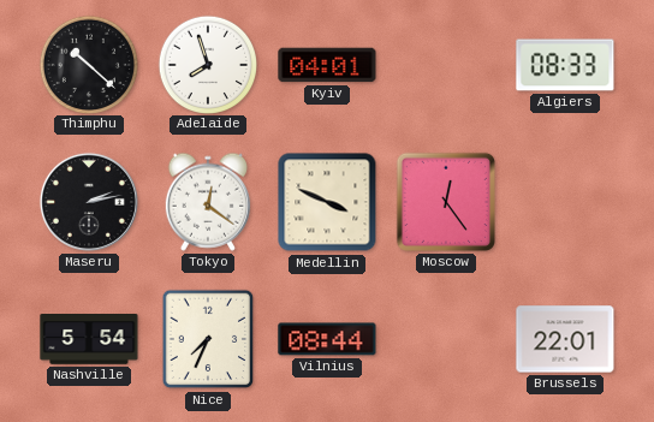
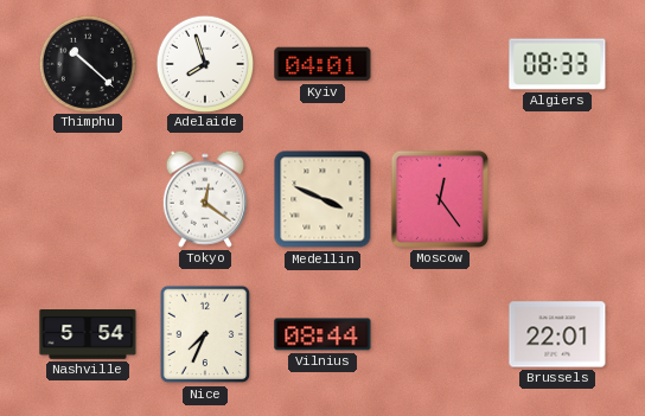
Maseru: 2:13 -> none (89, 202)
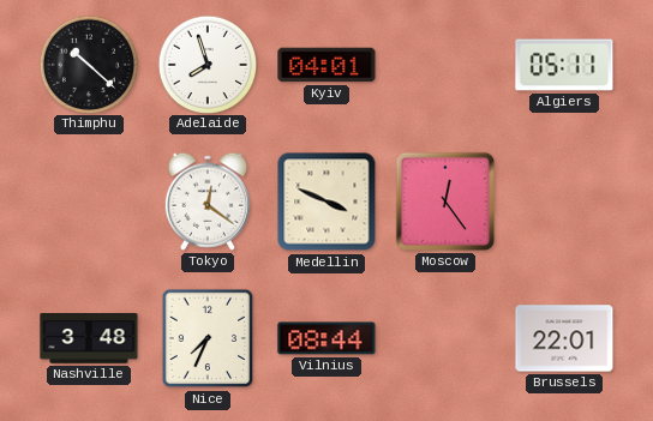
Algiers: 08:33 -> 05:11 (564, 65)
Nashville: 5:54 -> 3:48 (89, 339)
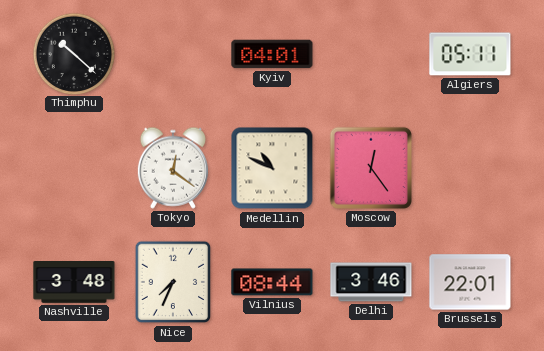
Adelaide: 7:57 -> none (206, 64)
Medellin: 3:49 -> 10:49 (272, 168)
Delhi: none -> 3:46 (371, 282)
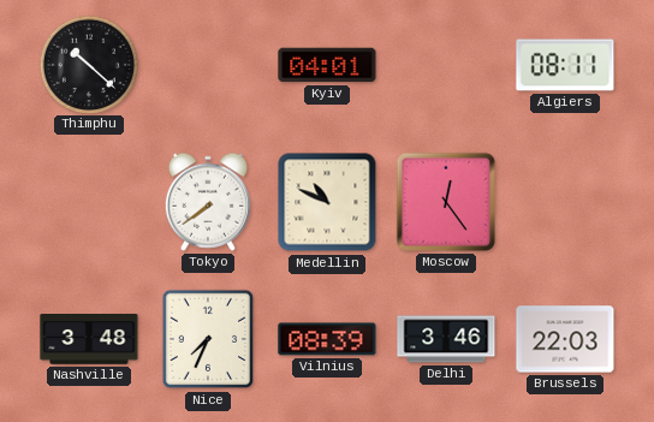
Algiers: 05:11 -> 08:11 (565, 65)
Tokyo: 12:21 -> 7:39 (208, 202)
Vilnius: 08:44 -> 08:39 (327, 339)
Brussels: 22:01 -> 22:03 (565, 339)
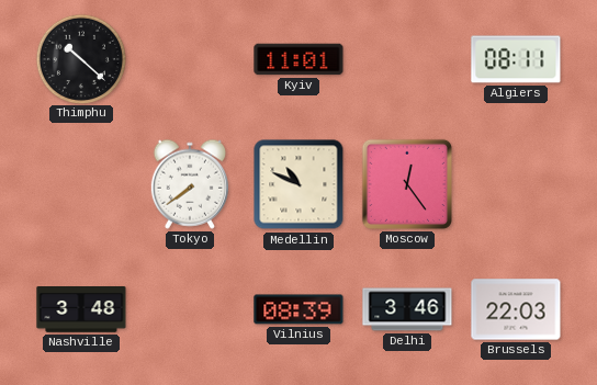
Kyiv: 04:01 -> 11:01 (298, 59)
Nice: 7:34 -> none (208, 339)
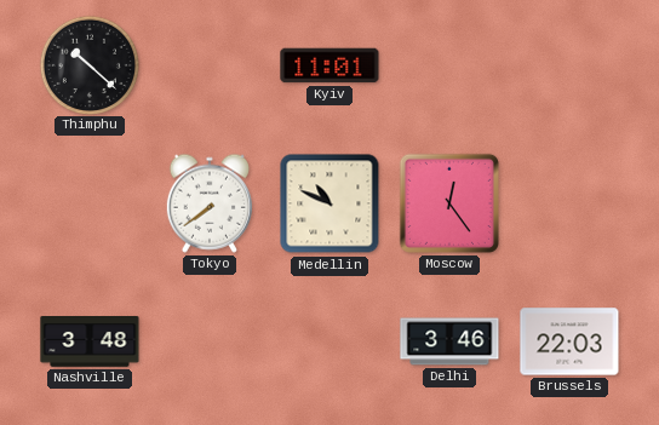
Algiers: 08:11 -> none (516, 59)
Vilnius: 08:39 -> none (298, 309)
